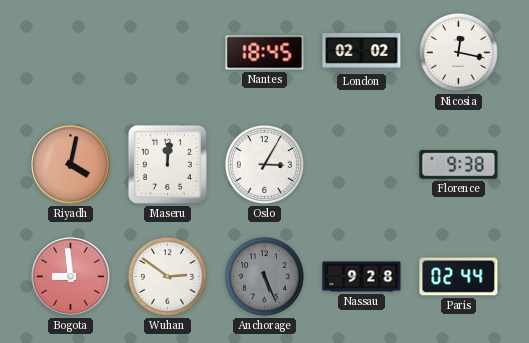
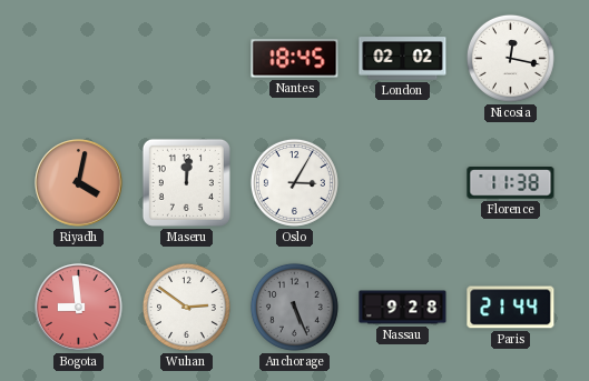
Florence: 9:38 -> 11:38 (511, 183)
Paris: 02:44 -> 21:44 (511, 308)
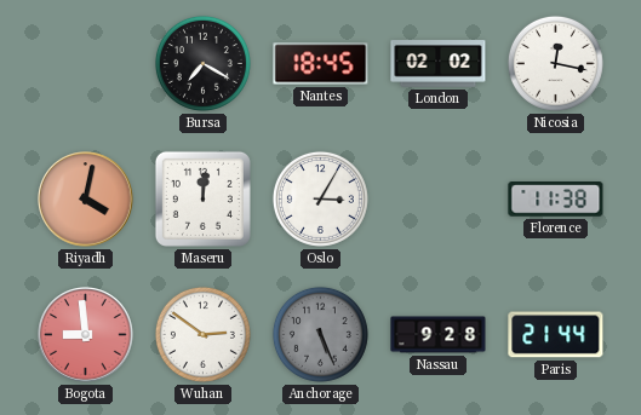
Bursa: none -> 7:20 (202, 63)
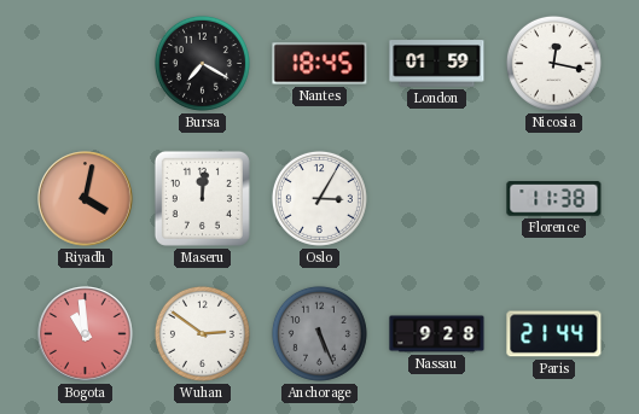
London: 02:02 -> 01:59 (437, 64)
Bogota: 8:59 -> 10:59 (86, 334)
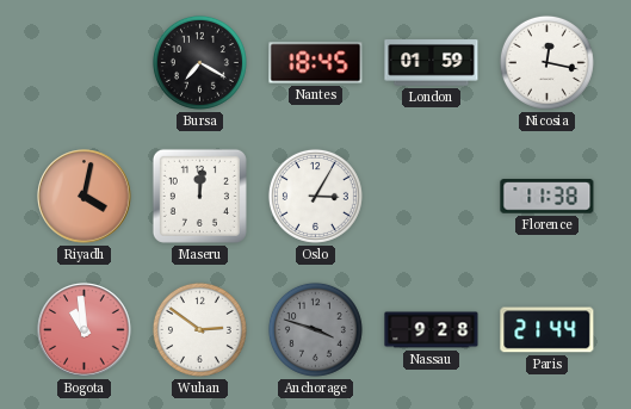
Anchorage: 5:26 -> 3:48 (315, 329)
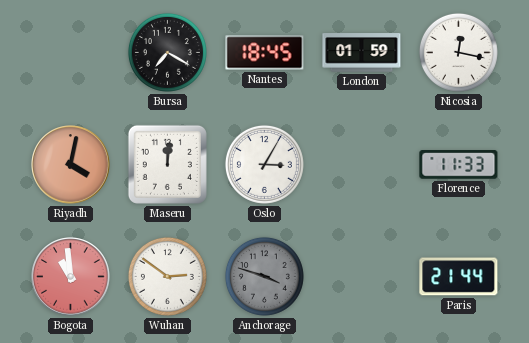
Florence: 11:38 -> 11:33 (459, 165)
Nassau: 9:28 -> none (432, 330)
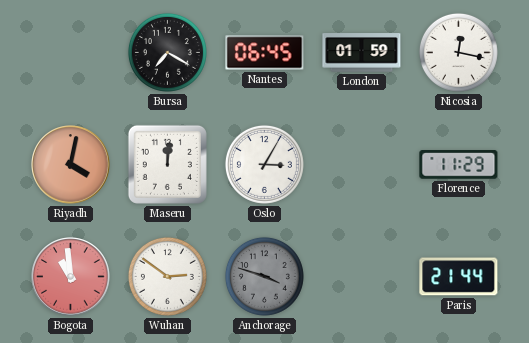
Nantes: 18:45 -> 06:45 (265, 53)
Florence: 11:33 -> 11:29 (459, 165)
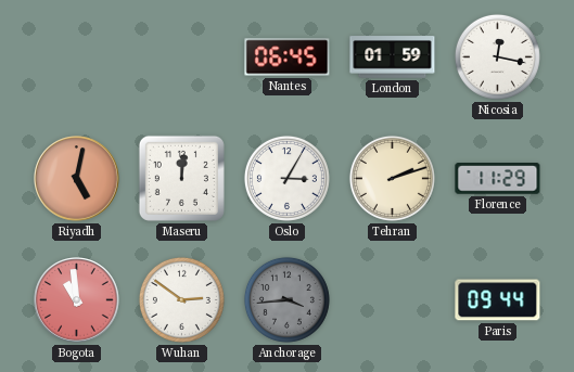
Bursa: 7:20 -> none (167, 52)
Riyadh: 4:02 -> 5:02 (77, 179)
Tehran: none -> 2:12 (392, 178)
Anchorage: 3:48 -> 3:44 (286, 299)
Paris: 21:44 -> 09:44 (498, 300)
